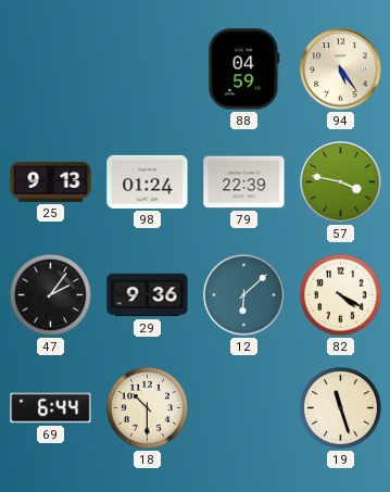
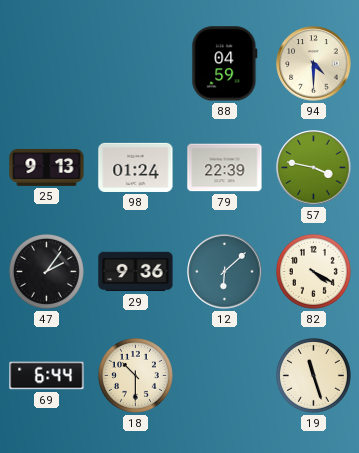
94: 5:24 -> 4:30 (314, 64)
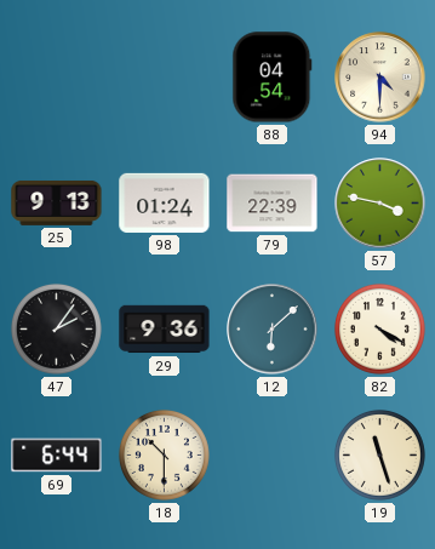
88: 04:59 -> 04:54 (273, 78)
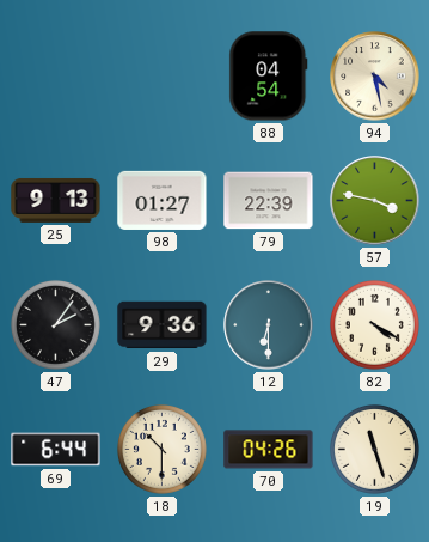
94: 4:30 -> 4:28 (375, 77)
98: 01:24 -> 01:27 (163, 200)
12: 6:08 -> 6:30 (269, 325)
70: none -> 04:26 (269, 450)
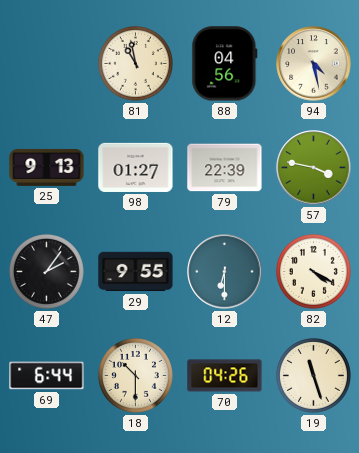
81: none -> 10:58 (135, 63)
88: 04:54 -> 04:56 (225, 64)
29: 9:36 -> 9:55 (136, 272)
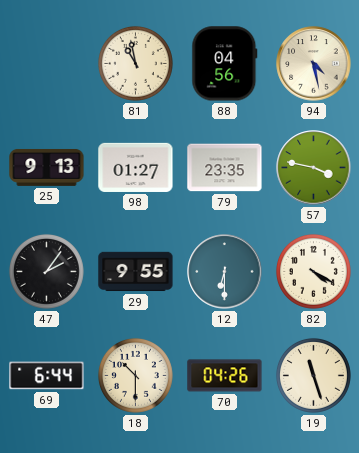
79: 22:39 -> 23:35 (225, 168)
